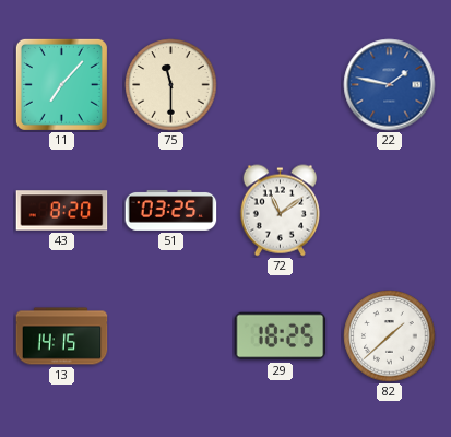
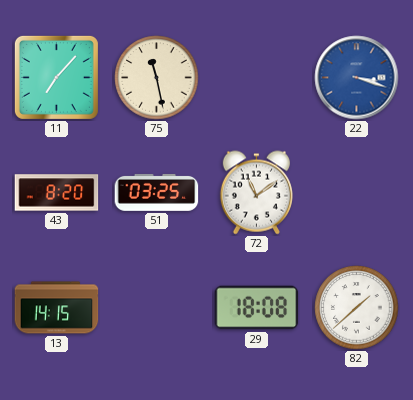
75: 11:30 -> 11:28 (157, 78)
22: 1:47 -> 3:18 (357, 78)
29: 18:25 -> 18:08 (257, 308)
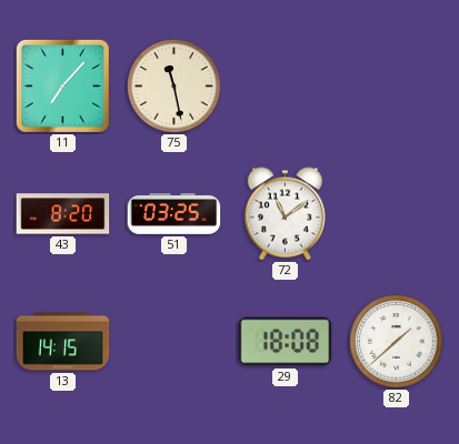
22: 3:18 -> none (357, 78)
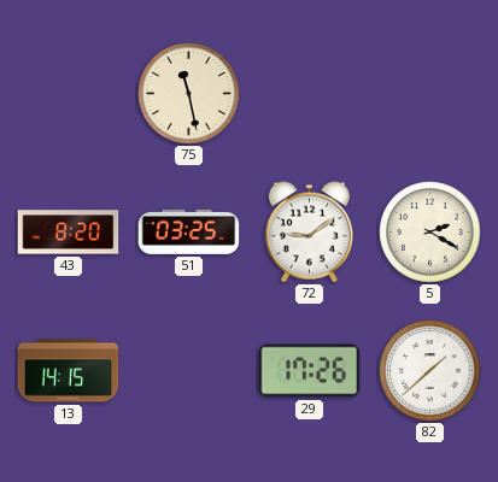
11: 7:07 -> none (62, 85)
72: 11:09 -> 9:09 (309, 233)
5: none -> 2:20 (430, 233)
29: 18:08 -> 17:26 (310, 371)
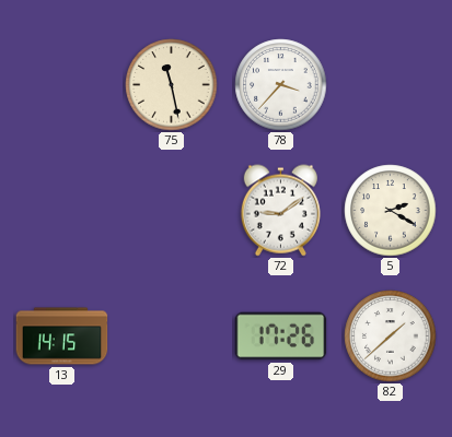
78: none -> 3:37 (281, 85)
43: 8:20 -> none (69, 233)
51: 03:25 -> none (189, 231)
